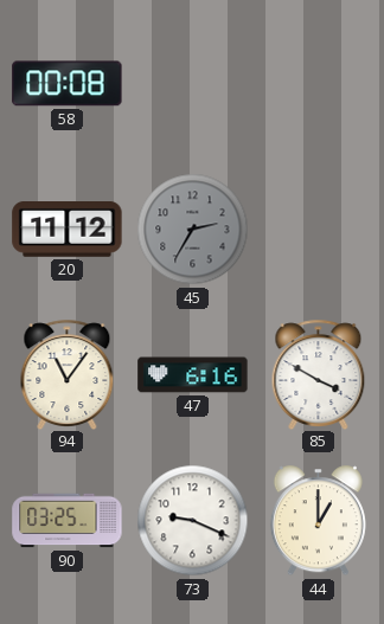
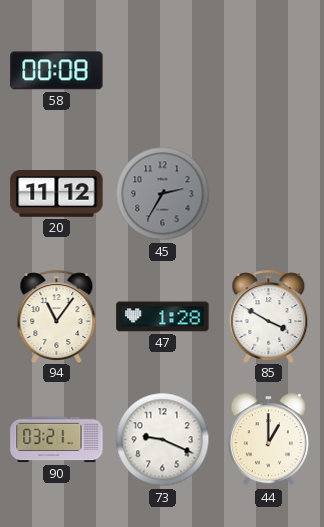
47: 6:16 -> 1:28 (163, 317)
90: 03:25 -> 03:21 (57, 440)
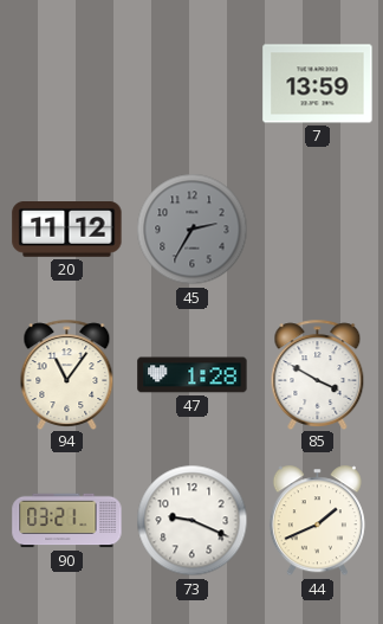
58: 00:08 -> none (57, 71)
7: none -> 13:59 (318, 84)
44: 1:00 -> 1:41 (317, 521)
